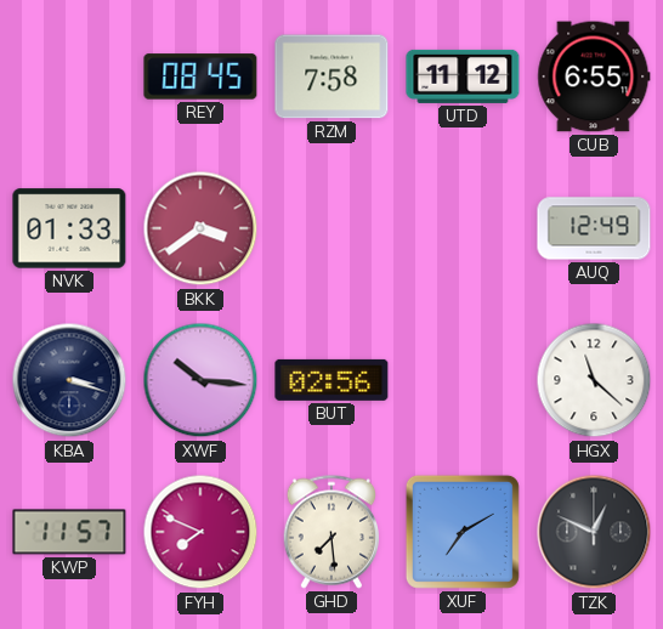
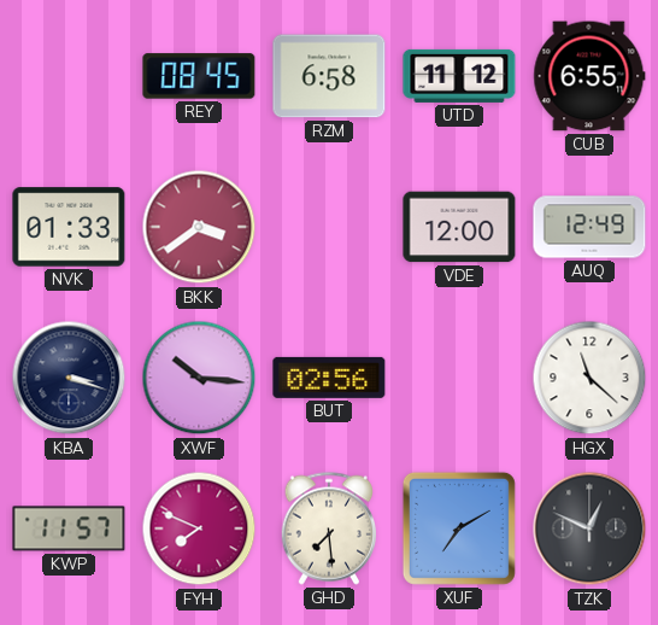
RZM: 7:58 -> 6:58 (329, 76)
VDE: none -> 12:00 (459, 227)
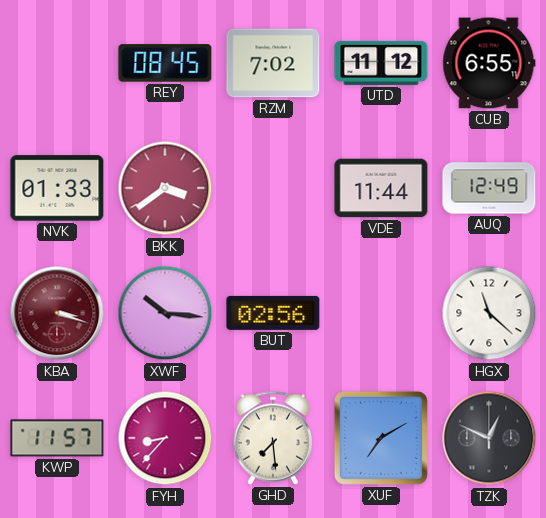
RZM: 6:58 -> 7:02 (273, 63)
VDE: 12:00 -> 11:44 (381, 188)
KBA dial: navy -> burgundy (57, 313)
FYH: 7:49 -> 8:37 (165, 438)
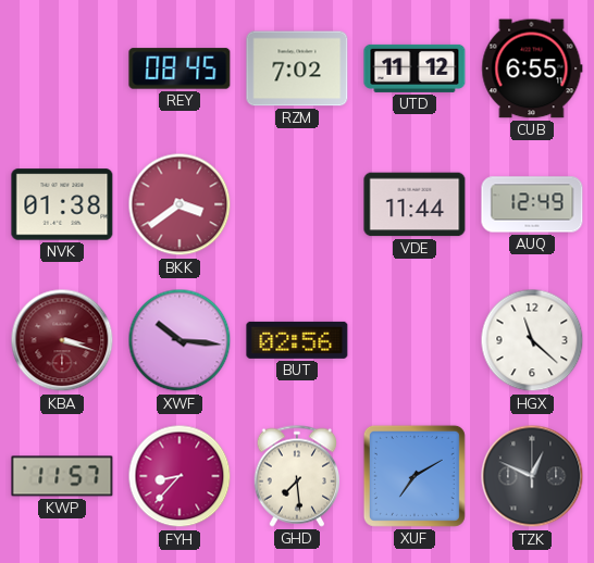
NVK: 01:33 -> 01:38 (62, 204)
